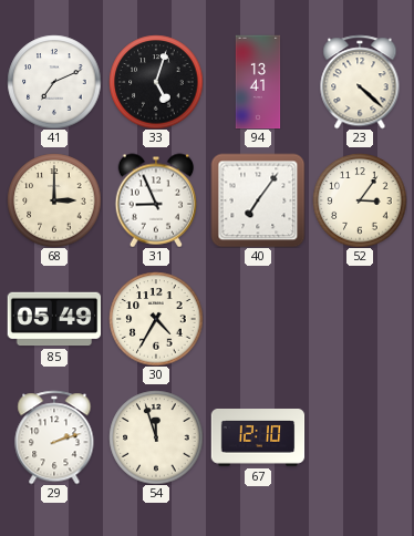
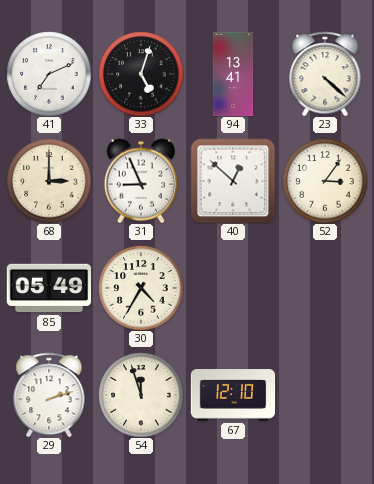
40: 7:06 -> 12:52 (233, 181)
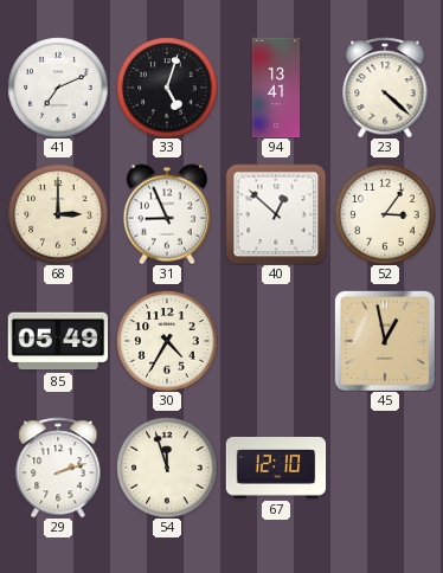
45: none -> 12:58 (385, 341)
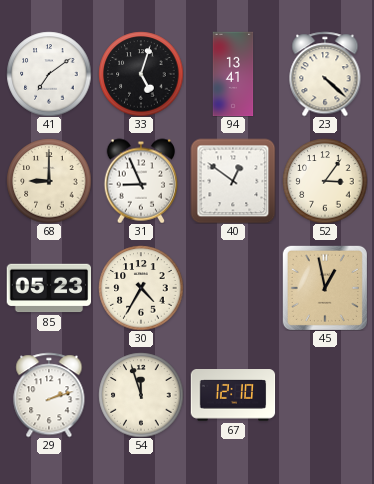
41: 7:11 -> 7:09 (49, 74)
68: 3:00 -> 9:00 (49, 181)
40: 12:52 -> 12:51 (233, 181)
85: 05:49 -> 05:23 (49, 288)
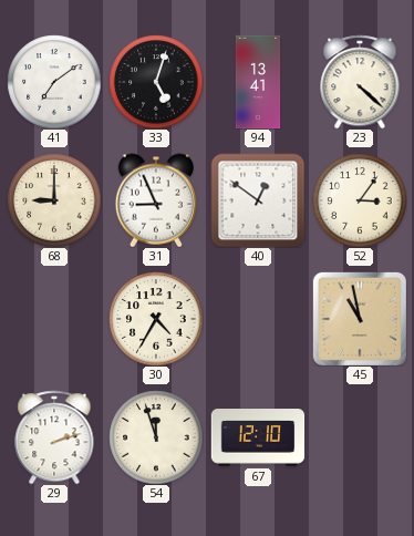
85: 05:23 -> none (49, 288)
45: 12:58 -> 10:58 (360, 319)
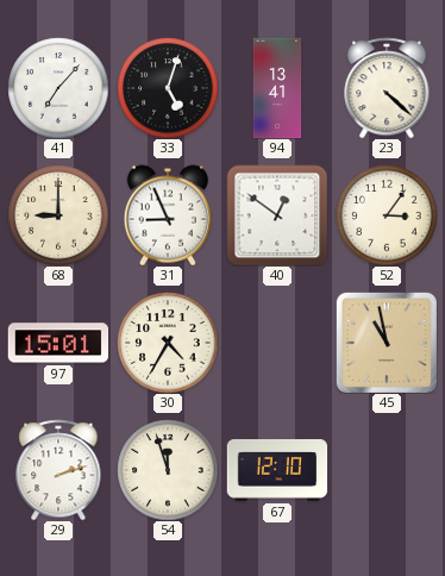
41: 7:09 -> 7:07 (58, 88)
97: none -> 15:01 (58, 343)
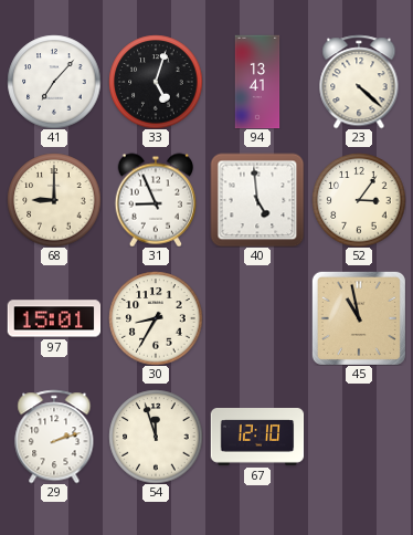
40: 12:51 -> 4:59 (257, 200)
30: 4:35 -> 8:35 (156, 318)
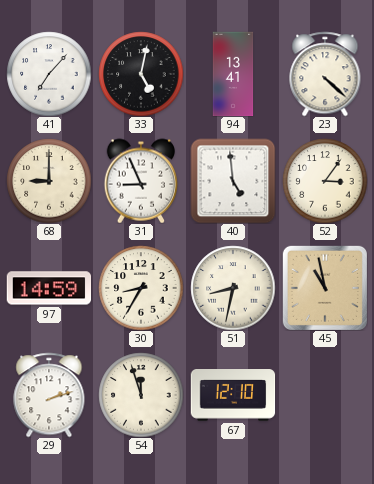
33: 5:03 -> 5:02 (141, 74)
97: 15:01 -> 14:59 (49, 288)
51: none -> 8:32 (233, 288)
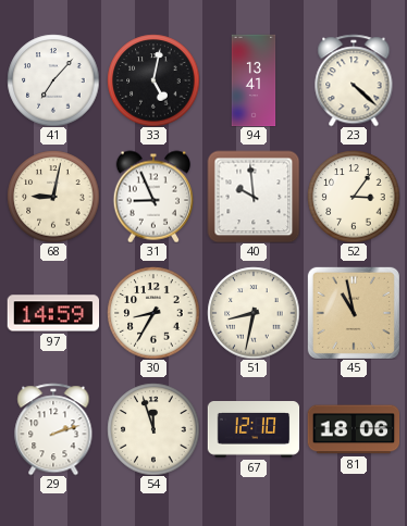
68: 9:00 -> 9:02 (53, 197)
40: 4:59 -> 9:59 (254, 197)
81: none -> 18:06 (354, 429)
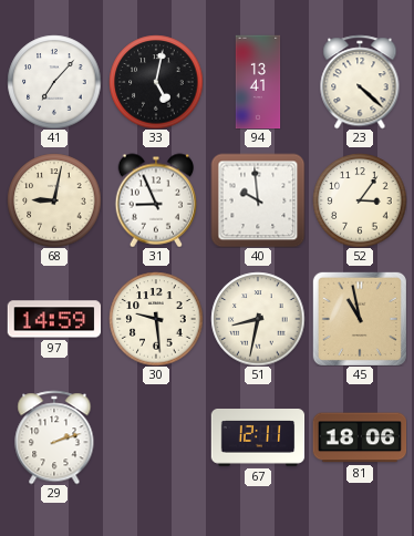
30: 8:35 -> 9:29 (156, 319)
54: 11:57 -> none (153, 429)
67: 12:10 -> 12:11 (258, 437)
